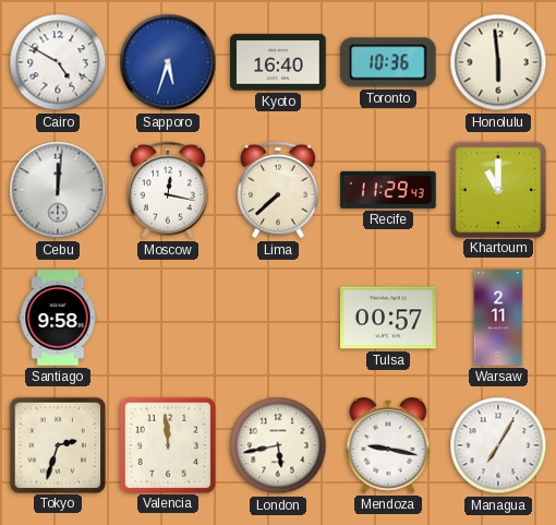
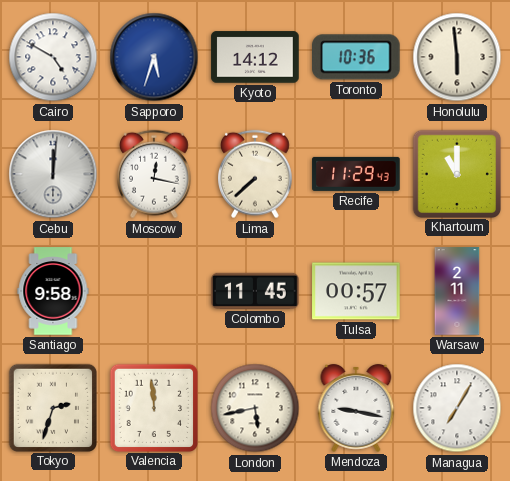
Kyoto: 16:40 -> 14:12 (255, 57)
Colombo: none -> 11:45 (255, 291)
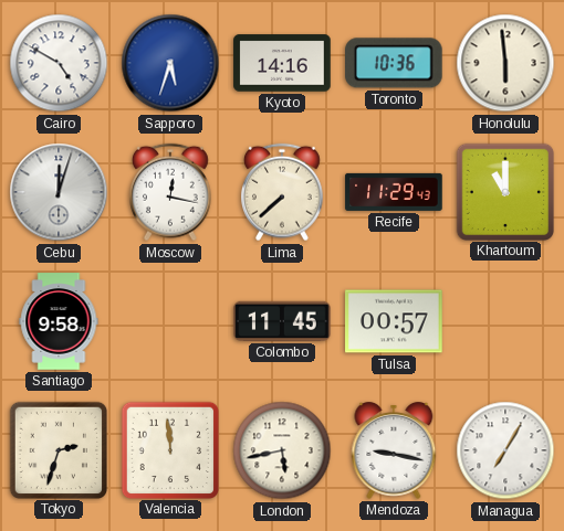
Kyoto: 14:12 -> 14:16 (282, 63)
Cebu: 12:01 -> 12:03 (59, 192)
Warsaw: 2:11 -> none (457, 291)
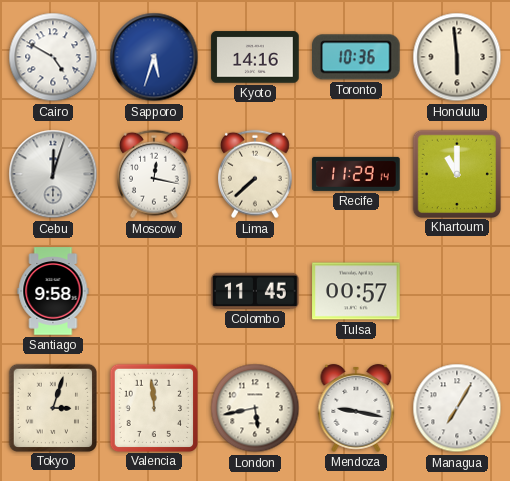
Recife: 11:29:43 -> 11:29:14 (356, 174)
Tokyo: 2:33 -> 3:03 (52, 407)
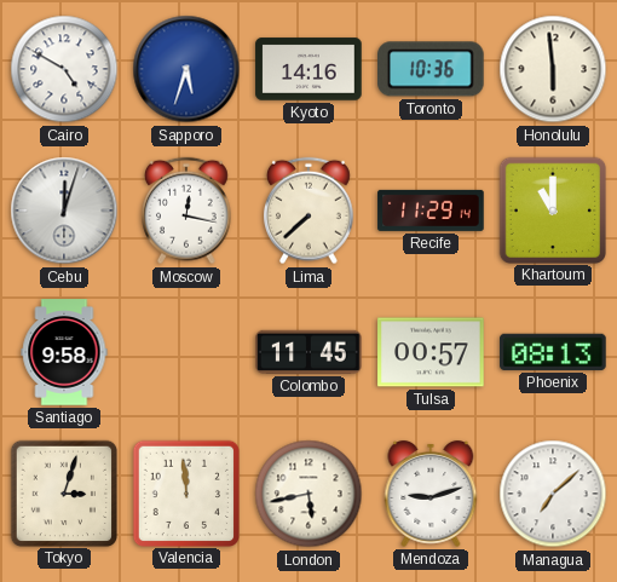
Phoenix: none -> 08:13 (553, 352)
Mendoza: 9:17 -> 9:12 (431, 494)
Managua: 7:05 -> 7:08 (553, 494)
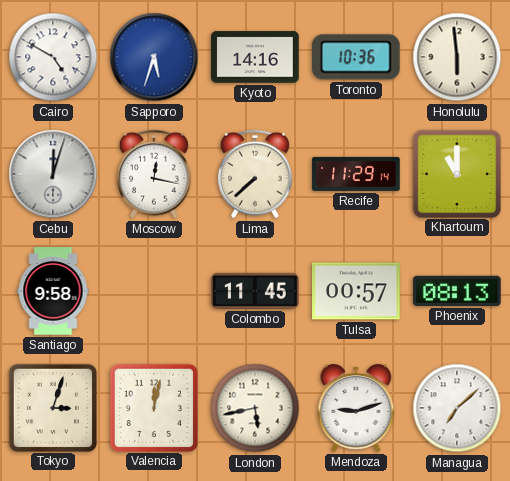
Valencia: 11:59 -> 12:02 (153, 407)
